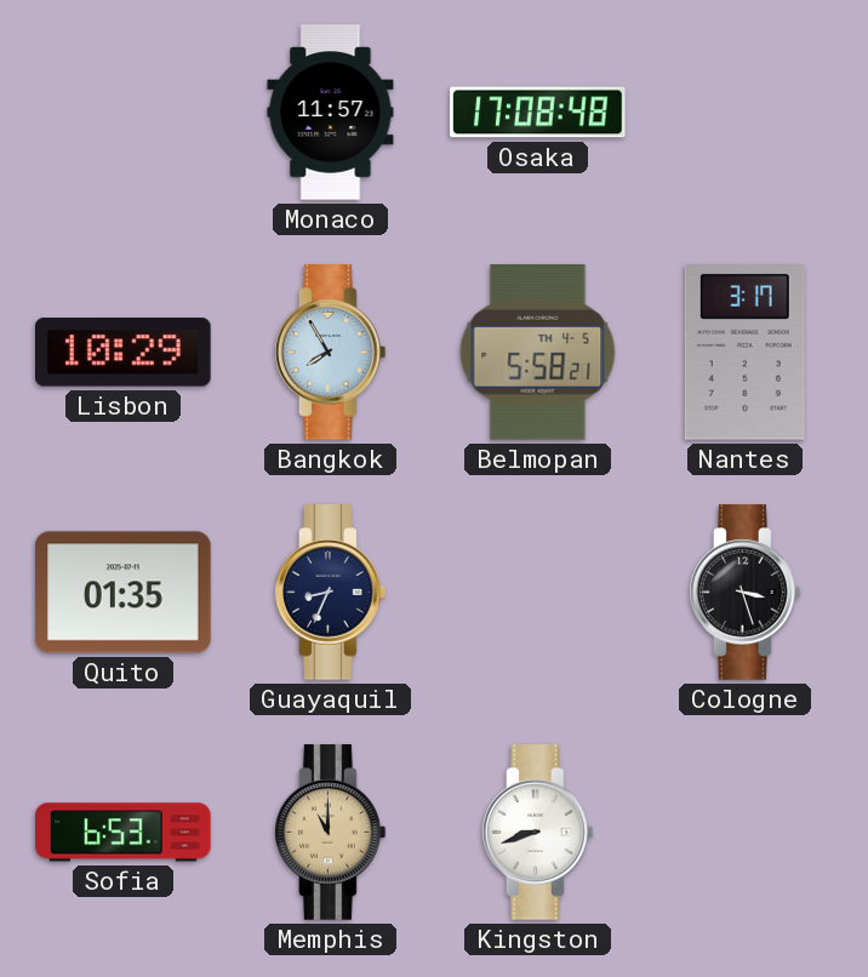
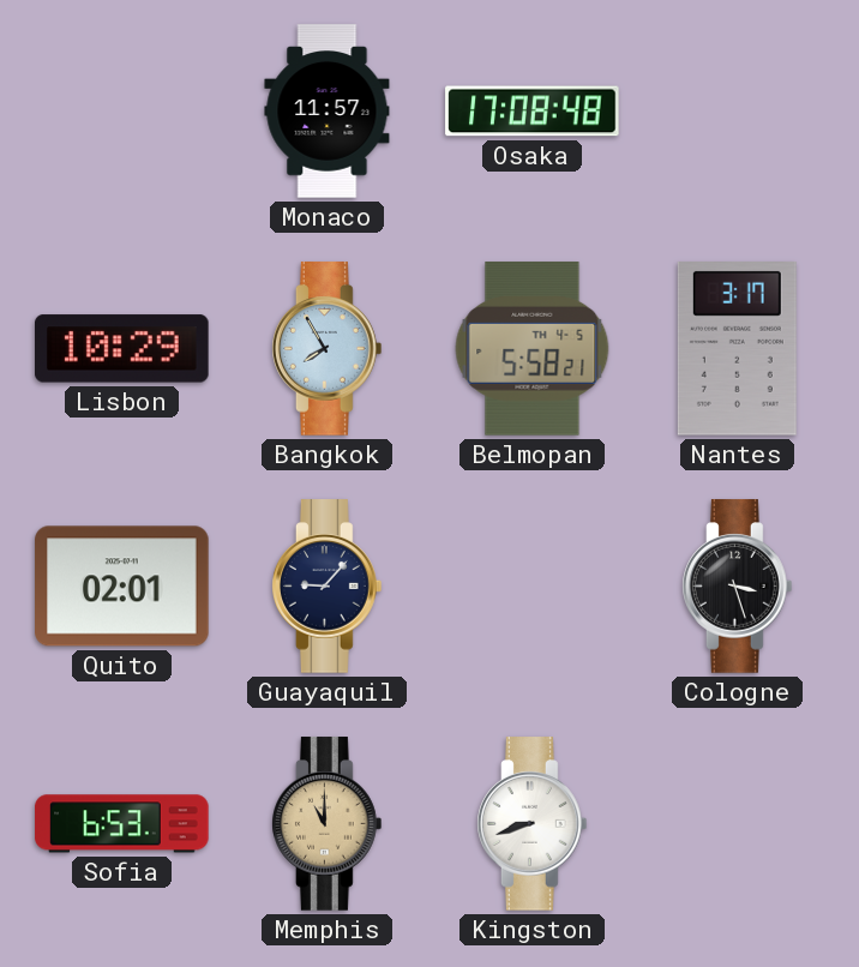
Quito: 01:35 -> 02:01 (122, 587)
Guayaquil: 8:34 -> 9:07 (328, 587)
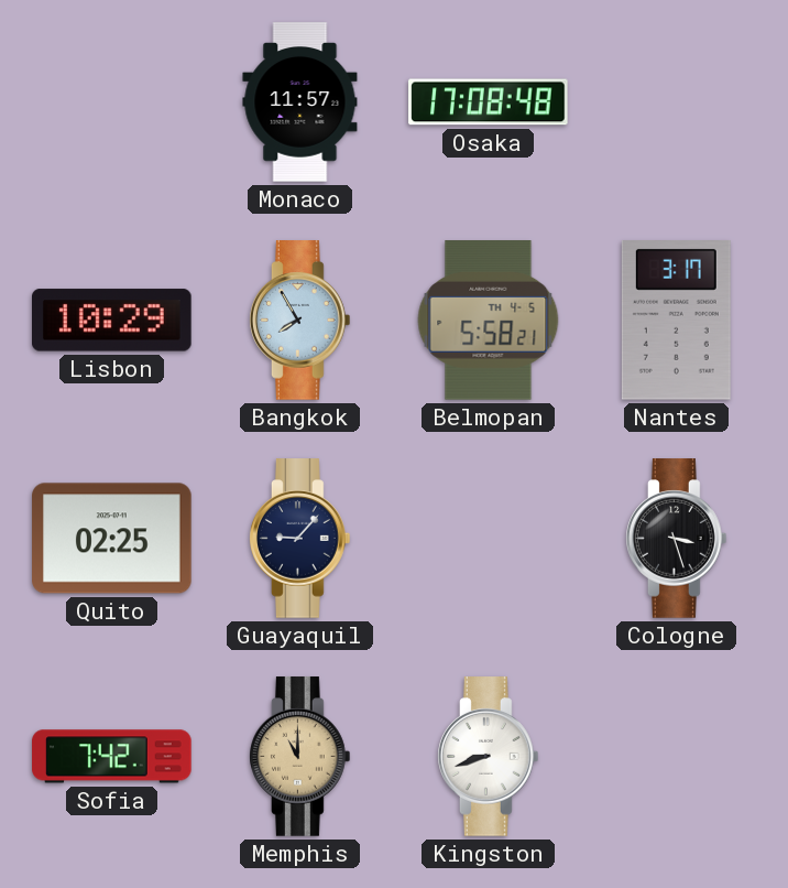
Quito: 02:01 -> 02:25 (112, 539)
Sofia: 6:53 -> 7:42 (112, 757)
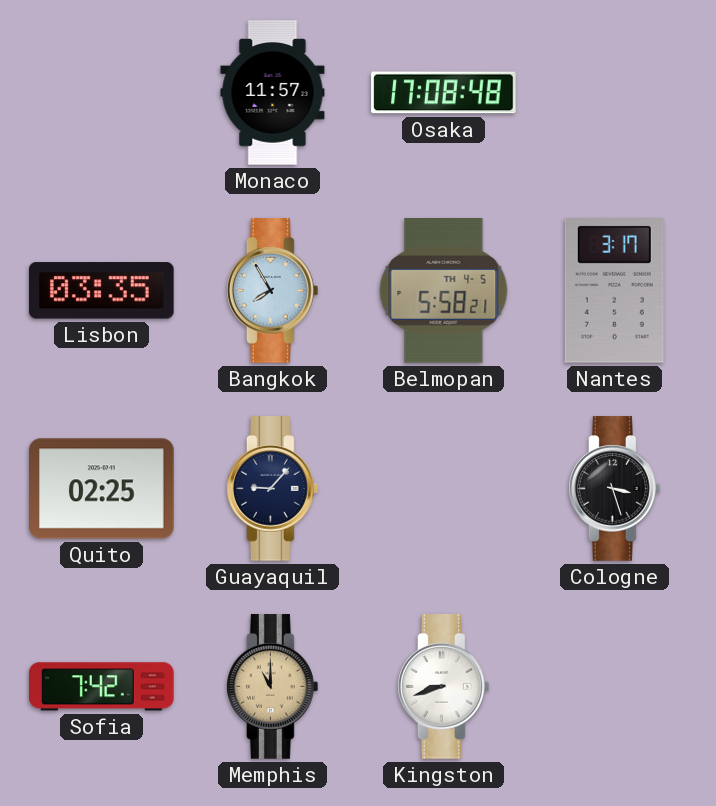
Lisbon: 10:29 -> 03:35 (102, 291)
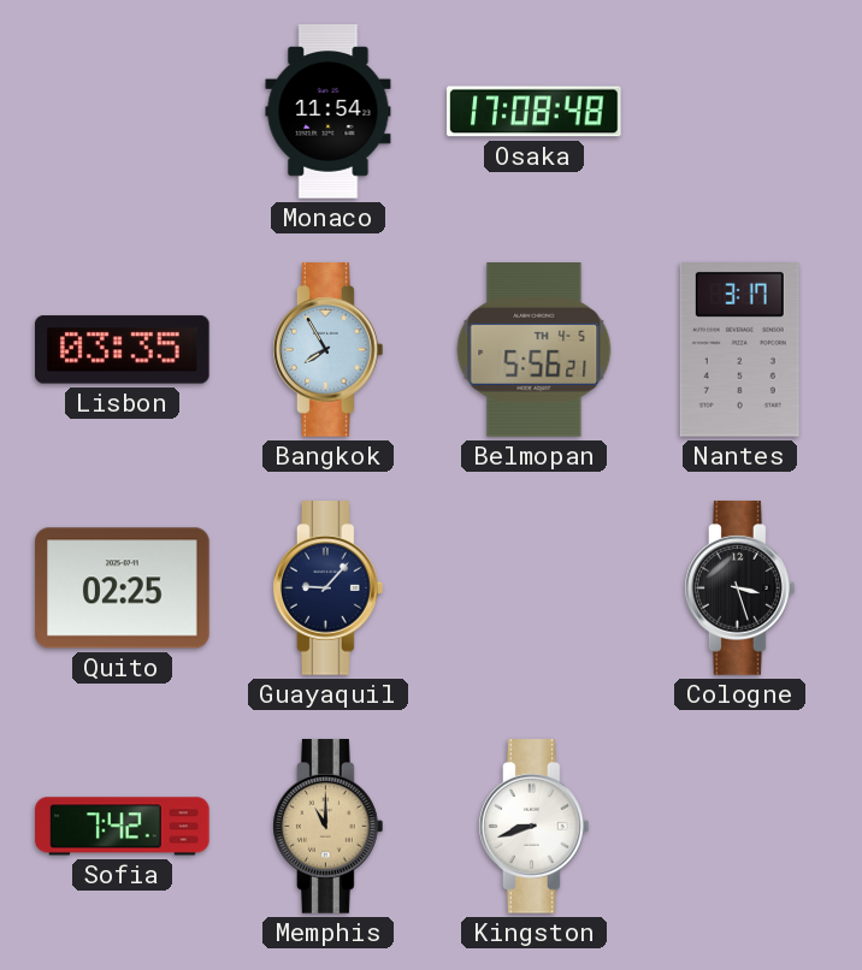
Monaco: 11:57 -> 11:54 (329, 112)
Belmopan: 5:58 -> 5:56 (535, 350)
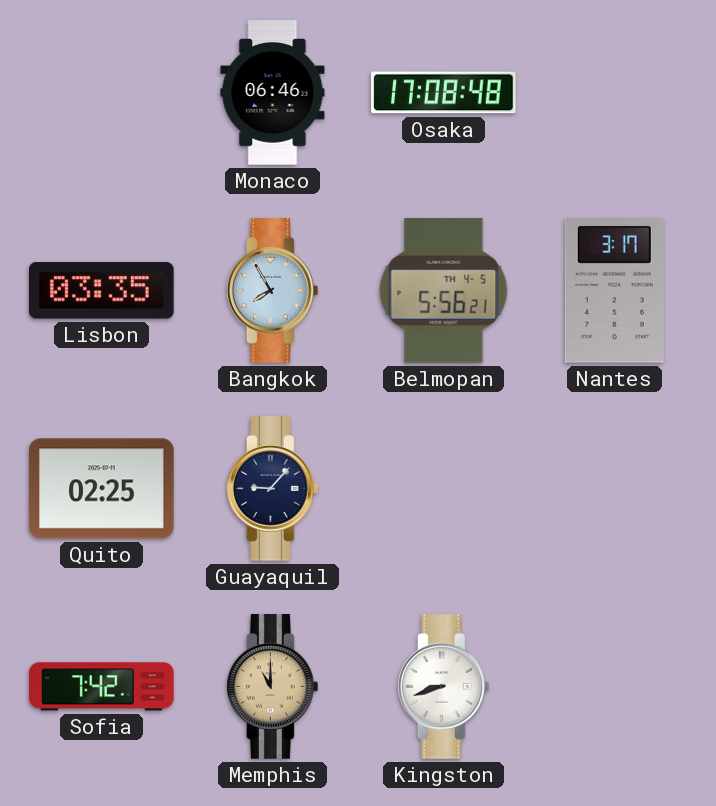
Monaco: 11:54 -> 06:46 (273, 93)
Cologne: 3:27 -> none (740, 588)
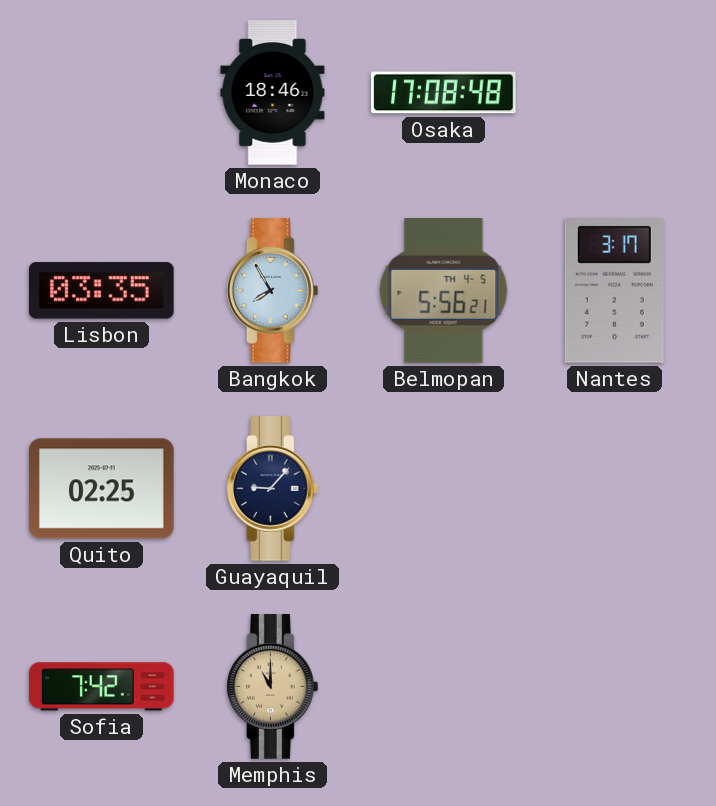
Monaco: 06:46 -> 18:46 (273, 93)
Kingston: 8:42 -> none (444, 687)
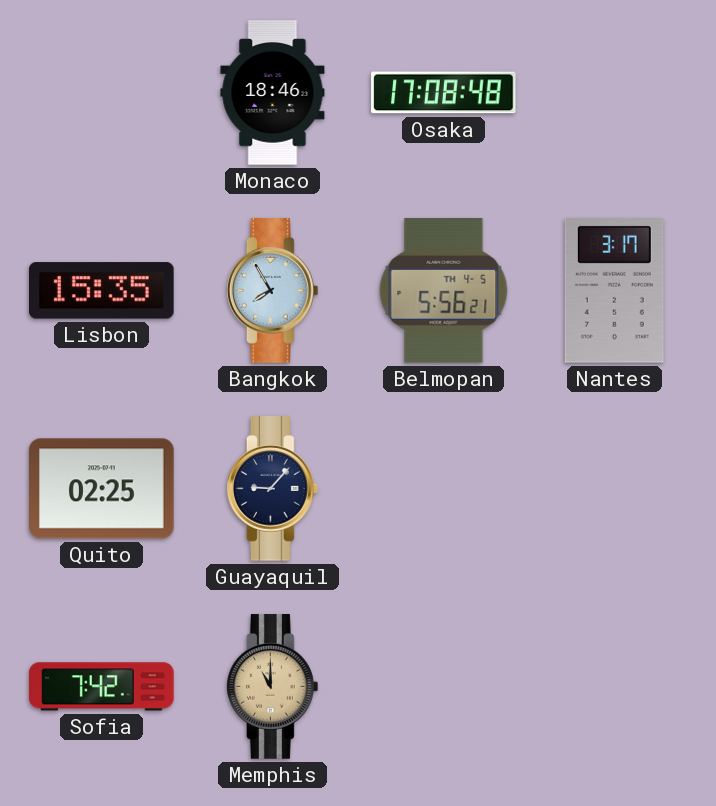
Lisbon: 03:35 -> 15:35 (102, 291)
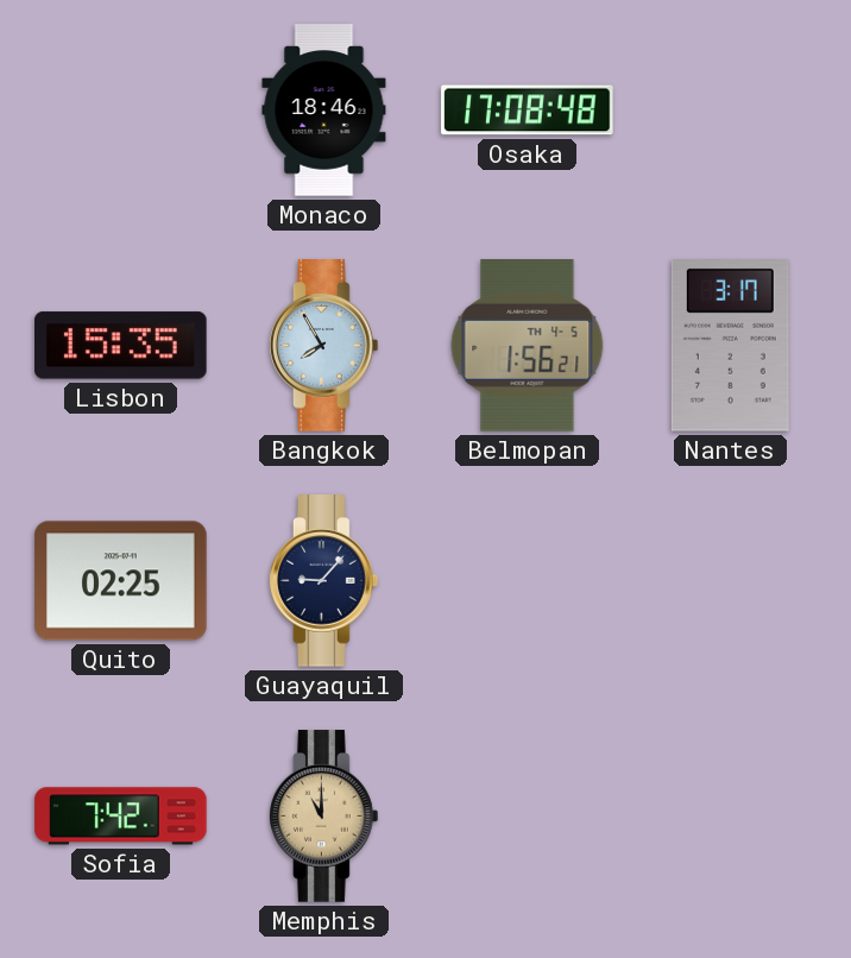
Belmopan: 5:56 -> 1:56 (528, 346)
